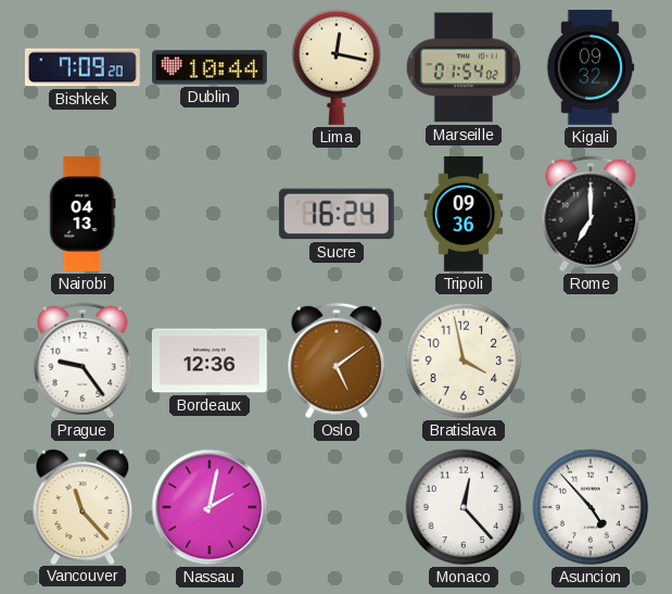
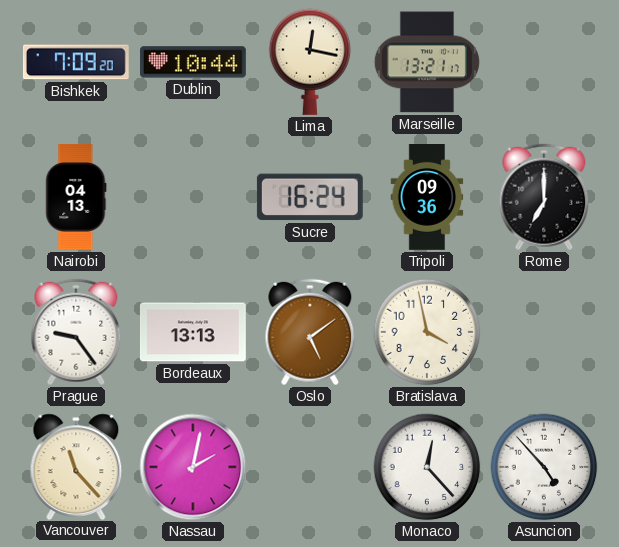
Marseille: 01:54 -> 13:21 (427, 62)
Kigali: 09:32 -> none (591, 68)
Bordeaux: 12:36 -> 13:13 (193, 332)
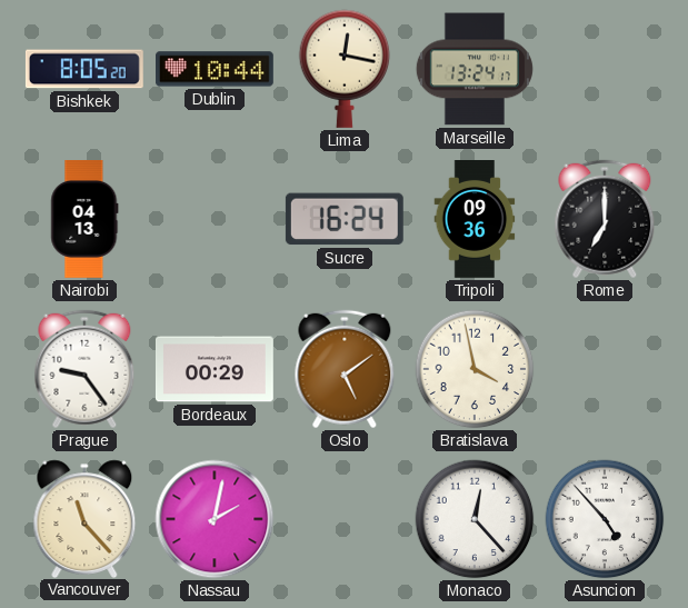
Bishkek: 7:09 -> 8:05 (84, 69)
Marseille: 13:21 -> 13:24 (475, 69)
Bordeaux: 13:13 -> 00:29 (215, 369)
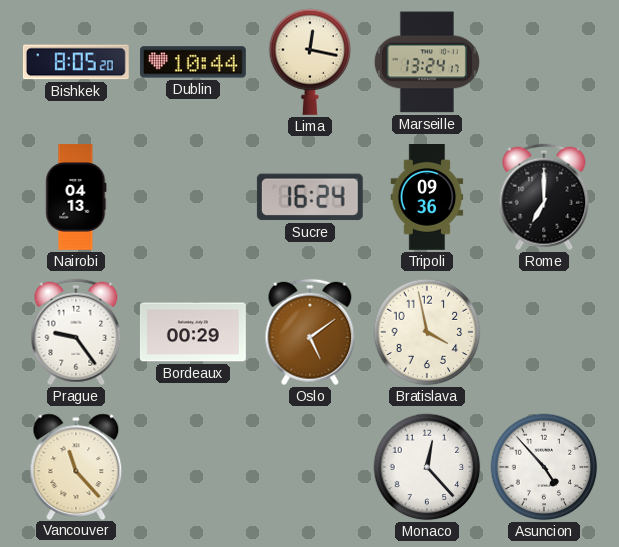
Nassau: 2:02 -> none (215, 519)
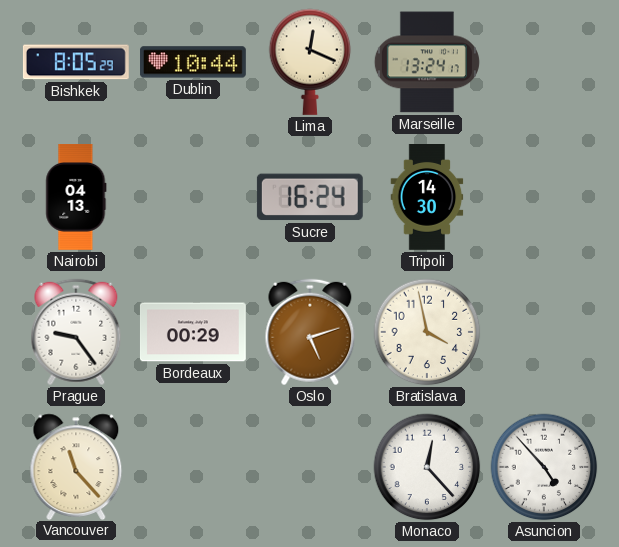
Bishkek: 8:05:20 -> 8:05:29 (76, 62)
Lima: 12:17 -> 12:19 (310, 62)
Tripoli: 09:36 -> 14:30 (427, 198)
Rome: 7:00 -> none (544, 197)
Oslo: 5:09 -> 5:12 (310, 332)
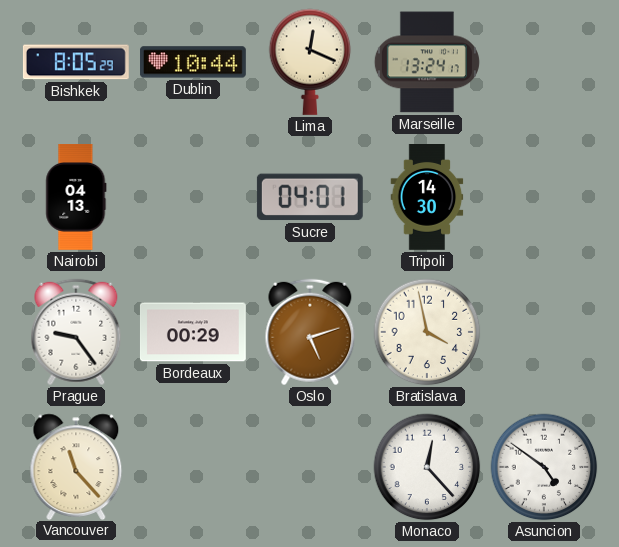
Sucre: 16:24 -> 04:01 (310, 197)
Asuncion: 4:53 -> 4:51 (544, 467)
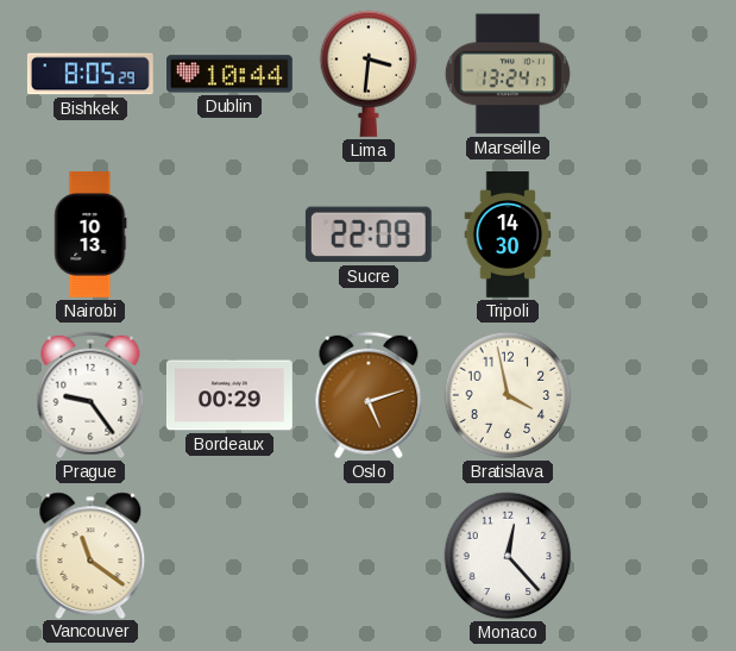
Lima: 12:19 -> 3:31 (369, 74)
Nairobi: 04:13 -> 10:13 (90, 236)
Sucre: 04:01 -> 22:09 (369, 234)
Vancouver: 11:23 -> 11:21 (90, 555)
Asuncion: 4:51 -> none (544, 467)
